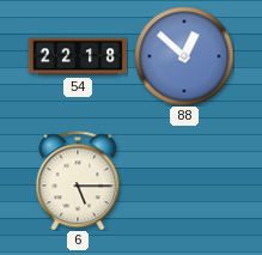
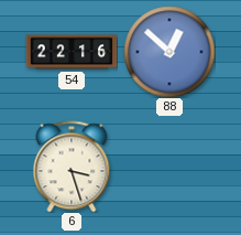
54: 22:18 -> 22:16 (72, 52)
6: 5:15 -> 3:27 (72, 167)
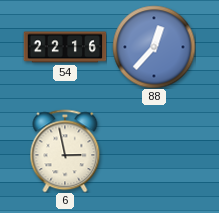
88: 12:52 -> 12:37 (154, 47)
6: 3:27 -> 2:58 (65, 151)
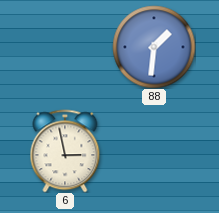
54: 22:16 -> none (65, 47)
88: 12:37 -> 1:31 (154, 47)
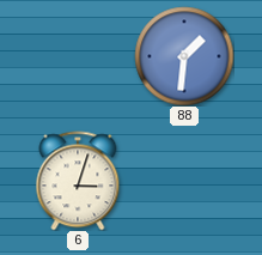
6: 2:58 -> 3:03 (78, 181)
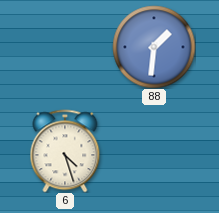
6: 3:03 -> 4:27 (65, 151)
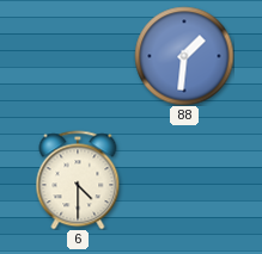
6: 4:27 -> 4:30 (78, 180)
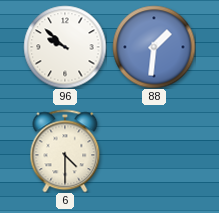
96: none -> 9:52 (65, 47)
